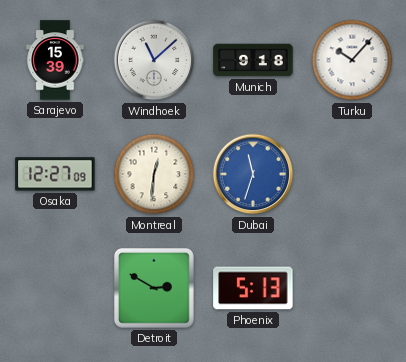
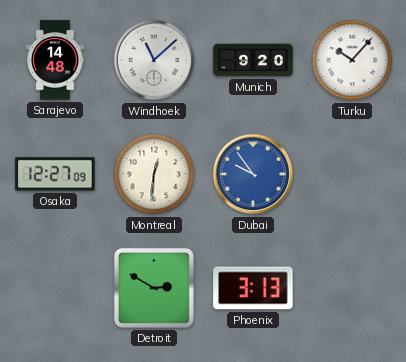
Sarajevo: 15:39 -> 14:48 (55, 60)
Munich: 9:18 -> 9:20 (253, 60)
Dubai: 11:33 -> 9:54 (253, 174)
Phoenix: 5:13 -> 3:13 (253, 288)
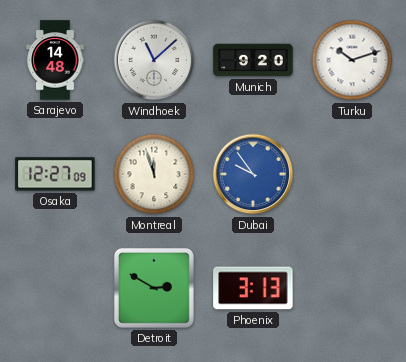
Turku: 10:07 -> 10:12 (352, 60)
Montreal: 12:31 -> 11:57 (154, 174)
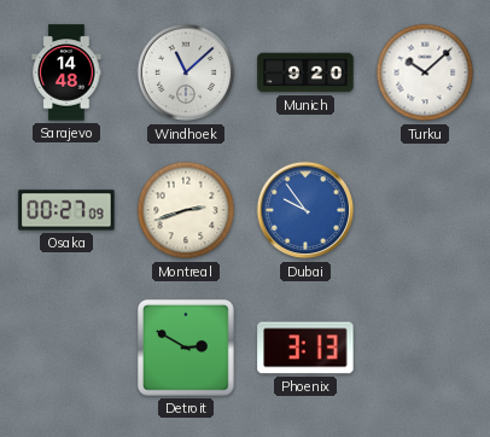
Turku: 10:12 -> 10:08 (425, 72)
Osaka: 12:27 -> 00:27 (66, 210)
Montreal: 11:57 -> 2:42 (186, 210)
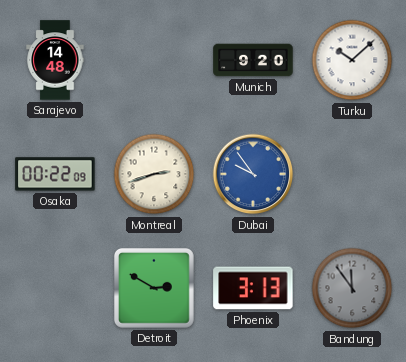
Windhoek: 11:08 -> none (186, 72)
Osaka: 00:27 -> 00:22 (55, 174)
Bandung: none -> 11:54 (352, 288)
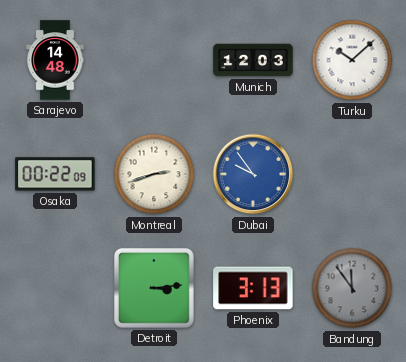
Munich: 9:20 -> 12:03 (253, 60)
Detroit: 2:50 -> 3:14 (155, 289)
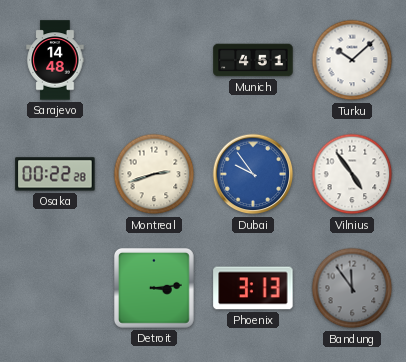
Munich: 12:03 -> 4:51 (253, 60)
Osaka: 00:22:09 -> 00:22:28 (55, 174)
Vilnius: none -> 4:54 (352, 174)
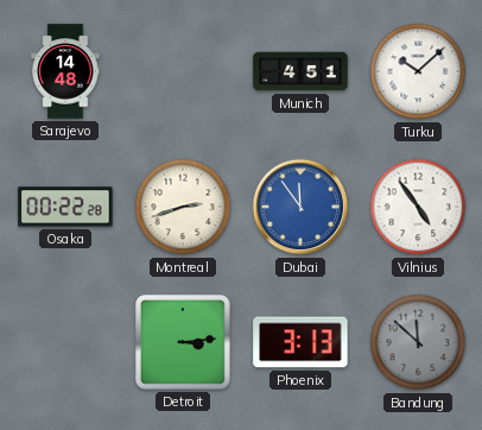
Dubai: 9:54 -> 11:54 (300, 207)
Bandung: 11:54 -> 11:52 (418, 342)
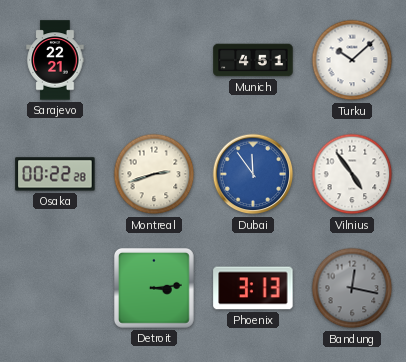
Sarajevo: 14:48 -> 22:21 (55, 60)
Bandung: 11:52 -> 12:17 (352, 288)
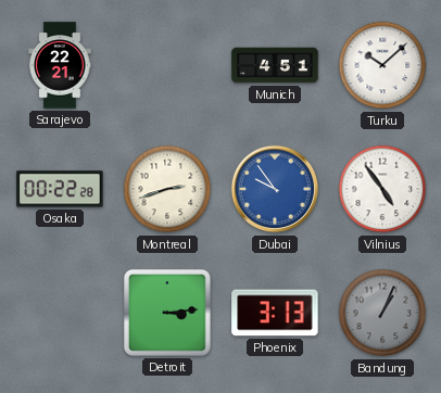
Dubai: 11:54 -> 9:54 (275, 189)
Bandung: 12:17 -> 1:04 (382, 313)
